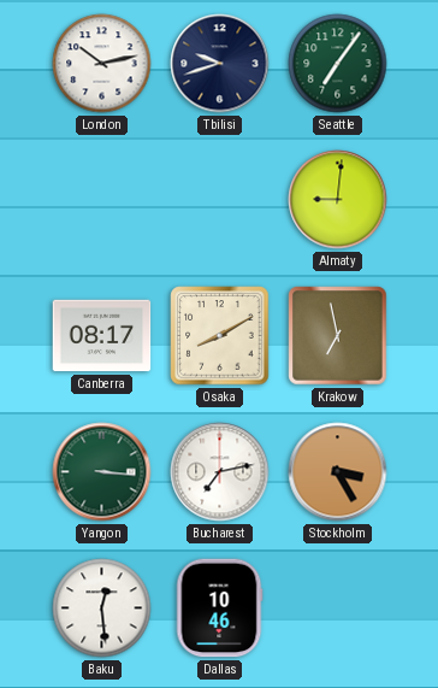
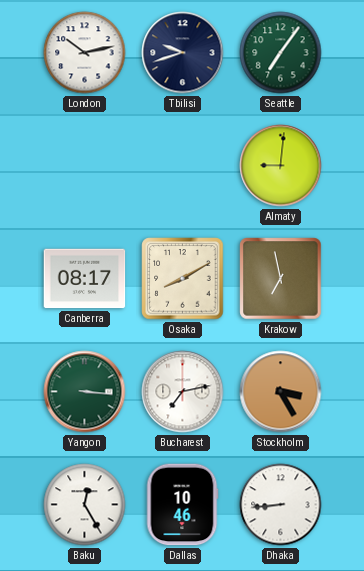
Baku: 12:29 -> 12:25 (85, 505)
Dhaka: none -> 8:44 (281, 505)
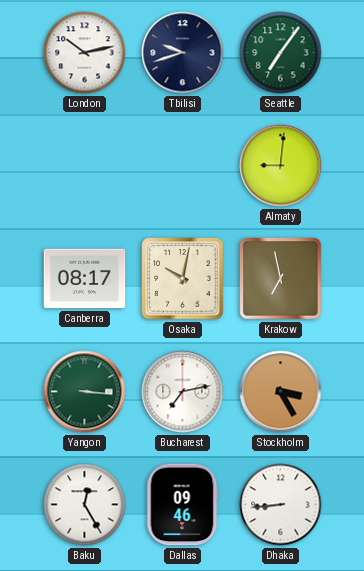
Osaka: 8:10 -> 10:02 (183, 279)
Dallas: 10:46 -> 09:46 (182, 505)
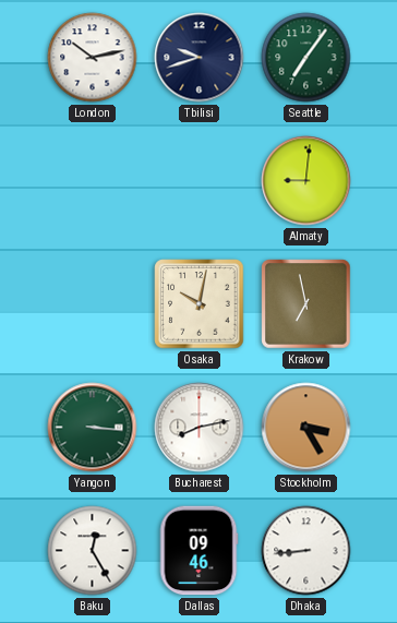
Canberra: 08:17 -> none (85, 279)
Bucharest: 7:13 -> 8:13 (200, 428)
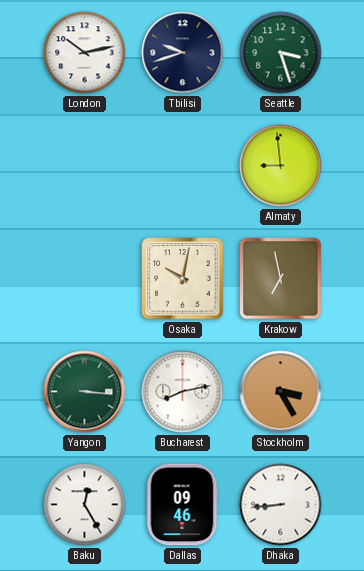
Seattle: 7:06 -> 3:27 (281, 53)
Almaty: 9:01 -> 8:59 (281, 166)
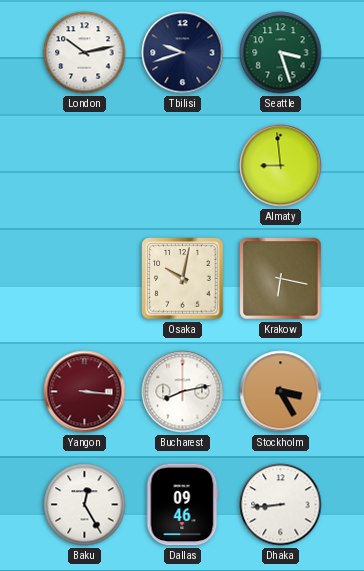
Krakow: 6:58 -> 6:17 (281, 279)
Yangon dial: green -> burgundy (85, 392)
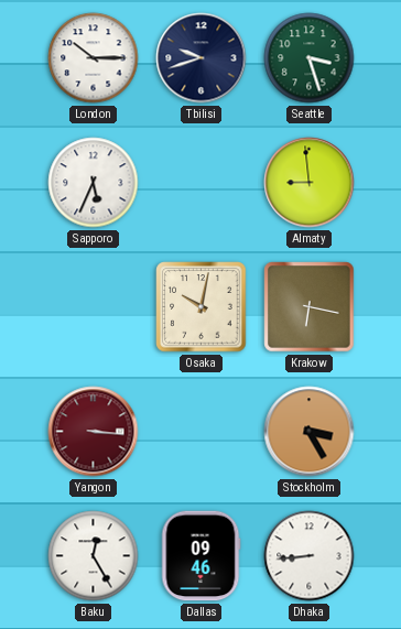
London: 10:13 -> 10:15 (94, 58)
Sapporo: none -> 5:34 (94, 183)
Bucharest: 8:13 -> none (183, 392)
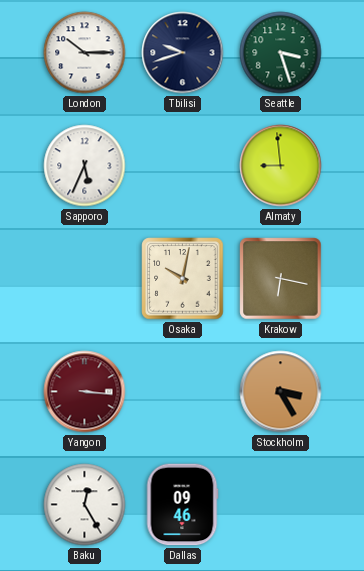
Dhaka: 8:44 -> none (310, 556)
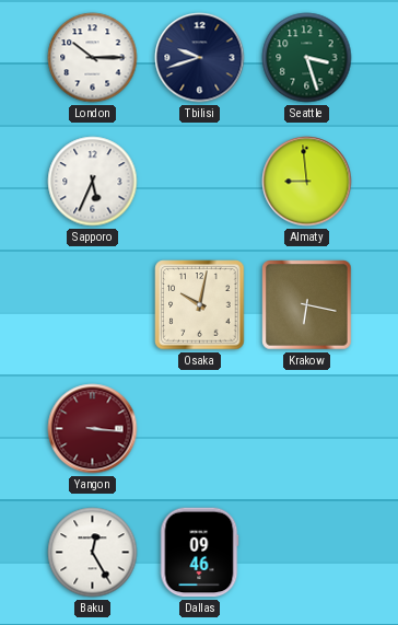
Stockholm: 3:25 -> none (281, 392)
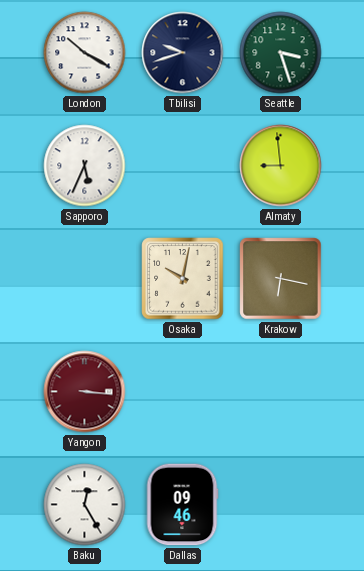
London: 10:15 -> 10:20 (85, 53)
